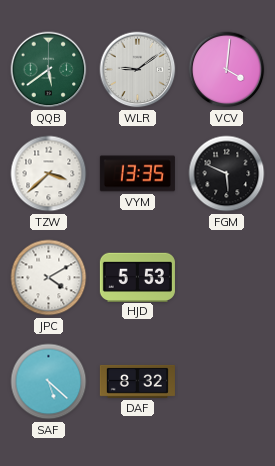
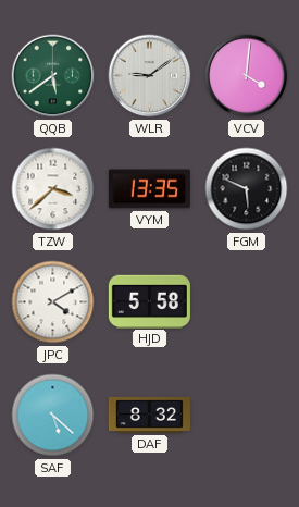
HJD: 5:53 -> 5:58 (149, 301)
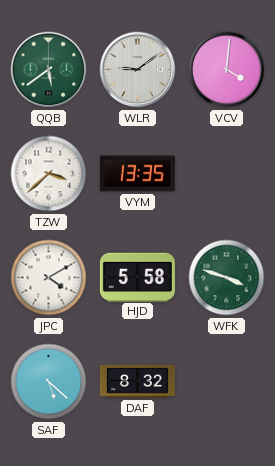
FGM: 5:49 -> none (247, 189)
WFK: none -> 3:48 (227, 278)
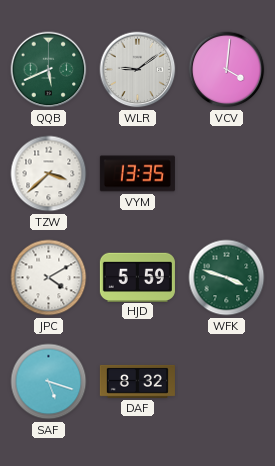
QQB: 5:39 -> 5:41 (49, 70)
HJD: 5:58 -> 5:59 (137, 277)
SAF: 5:22 -> 5:18 (49, 382)
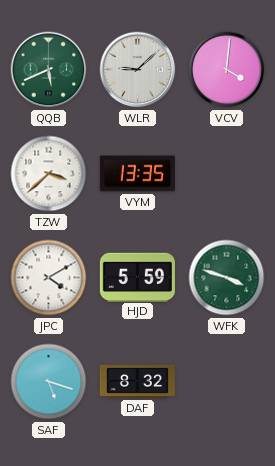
WLR: 9:09 -> 9:08 (138, 70)
